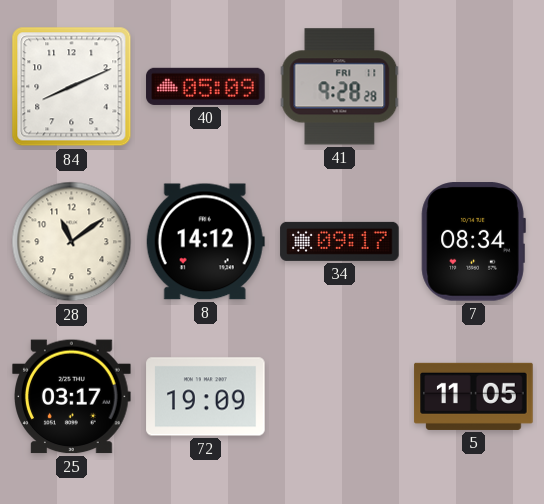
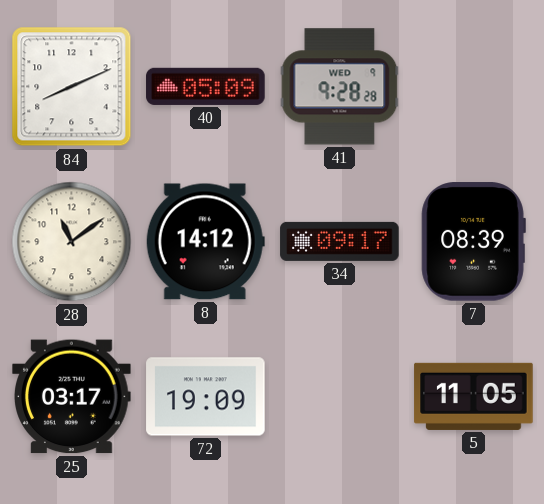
41 date: FRI 11 -> WED 9 (340, 87)
7: 08:34 -> 08:39 (473, 242)
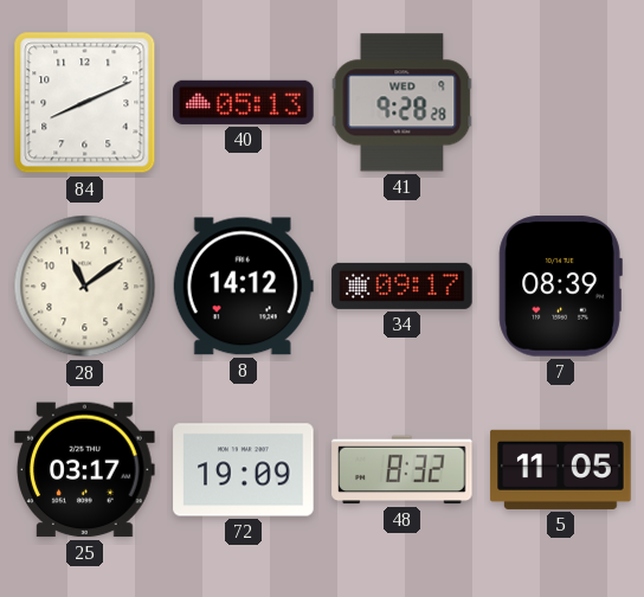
40: 05:09 -> 05:13 (244, 102)
48: none -> 8:32 (402, 470)
